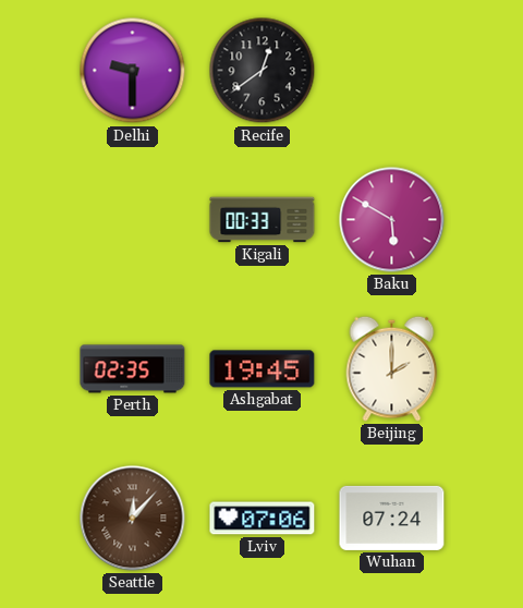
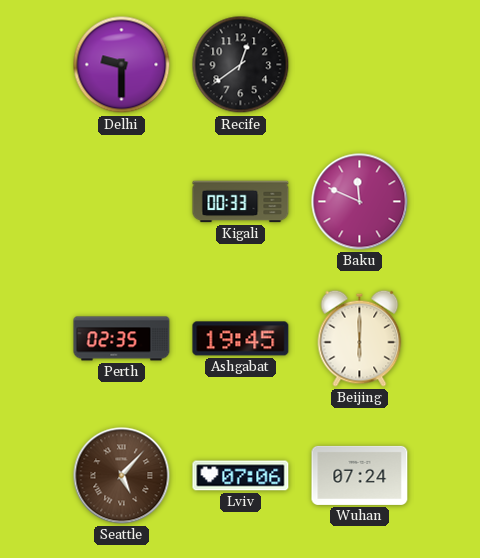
Baku: 5:50 -> 11:49 (360, 202)
Beijing: 2:00 -> 6:00 (360, 338)
Seattle: 12:07 -> 5:07 (122, 476)
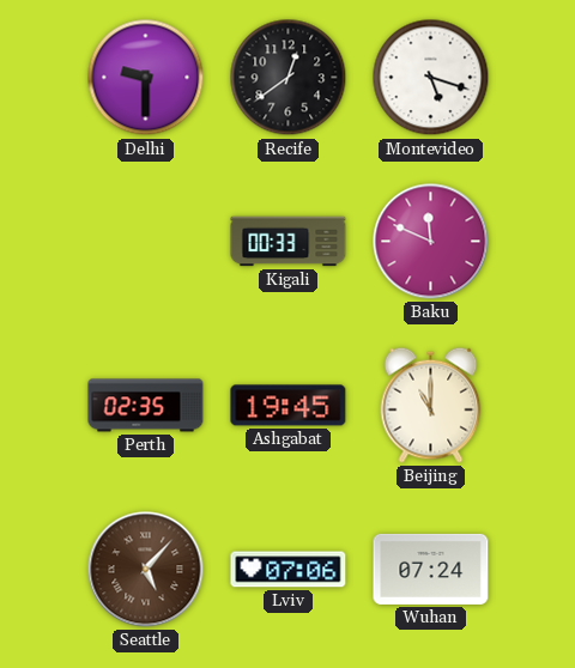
Montevideo: none -> 5:18 (431, 78)
Beijing: 6:00 -> 11:00 (431, 405)
